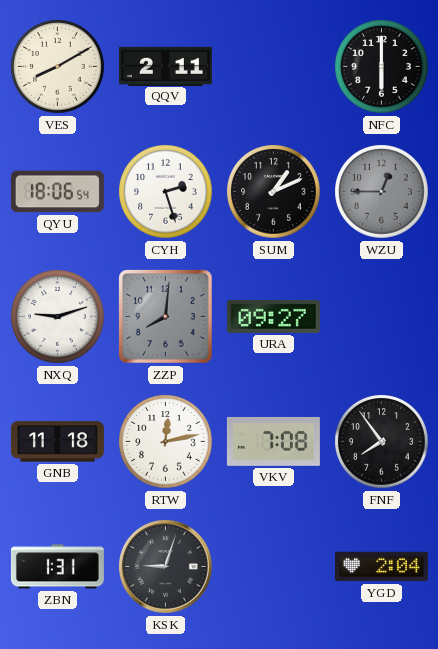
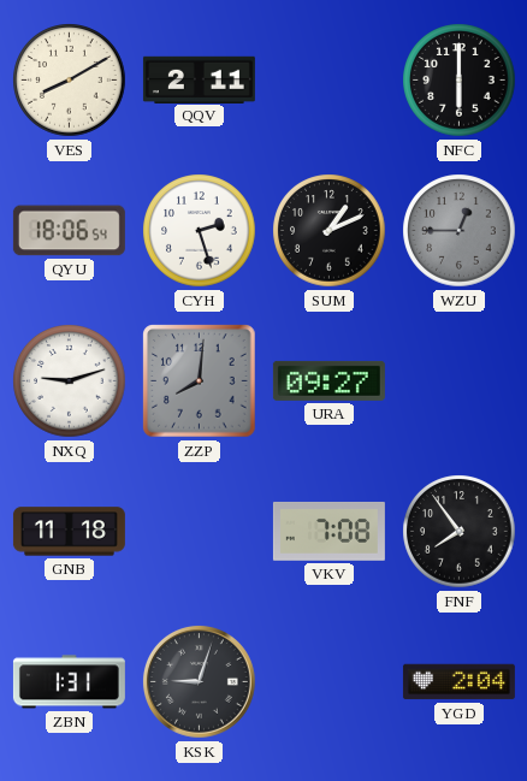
RTW: 12:13 -> none (166, 442)
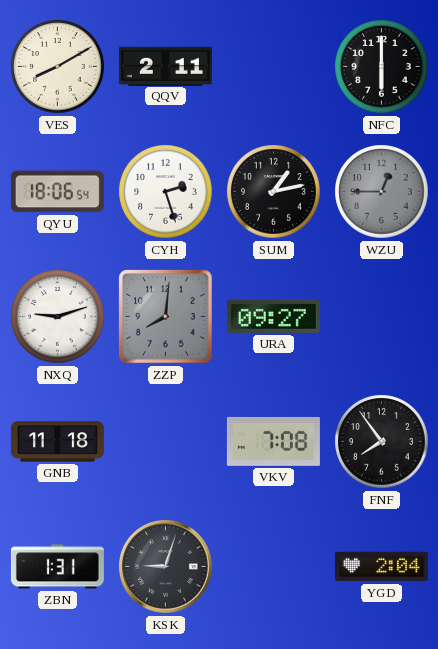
SUM: 1:11 -> 1:13 (274, 192)
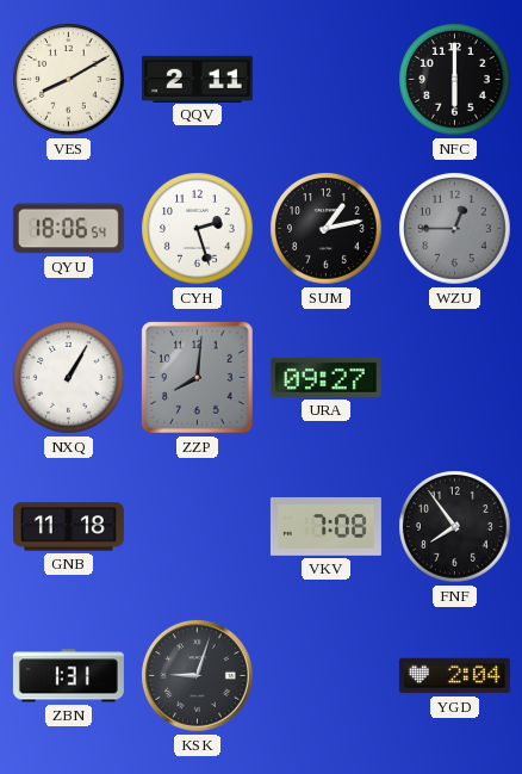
NXQ: 9:12 -> 1:05 (69, 378)
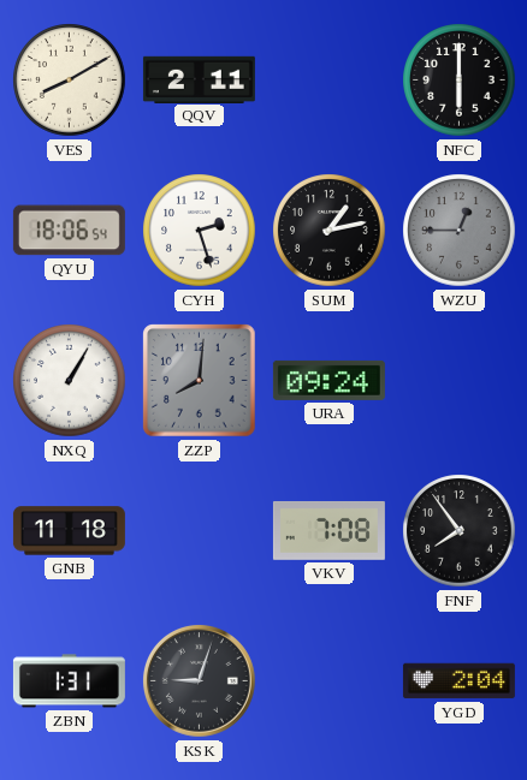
URA: 09:27 -> 09:24 (328, 380)
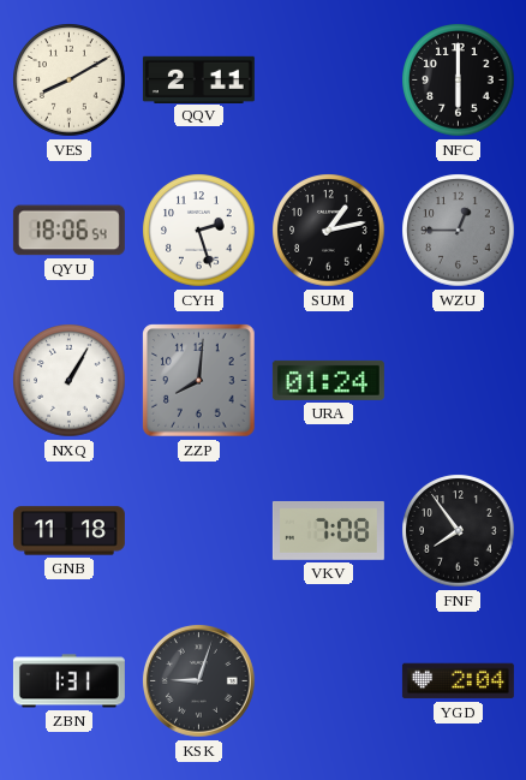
URA: 09:24 -> 01:24 (328, 380)
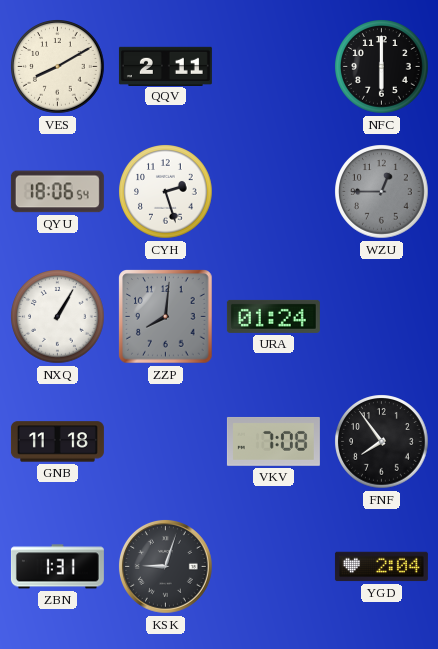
SUM: 1:13 -> none (329, 231)
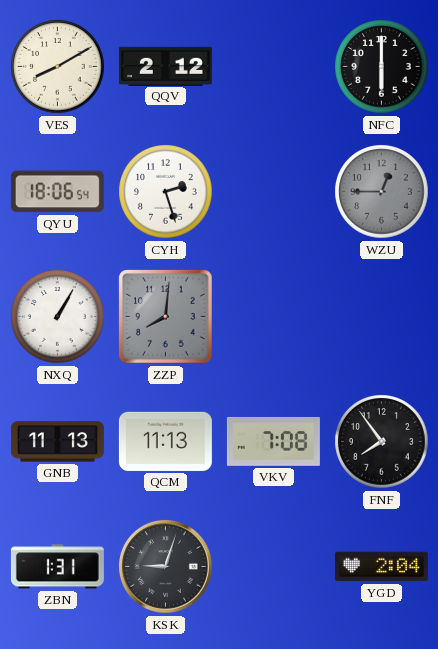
QQV: 2:11 -> 2:12 (165, 66)
URA: 01:24 -> none (273, 316)
GNB: 11:18 -> 11:13 (57, 442)
QCM: none -> 11:13 (165, 441)
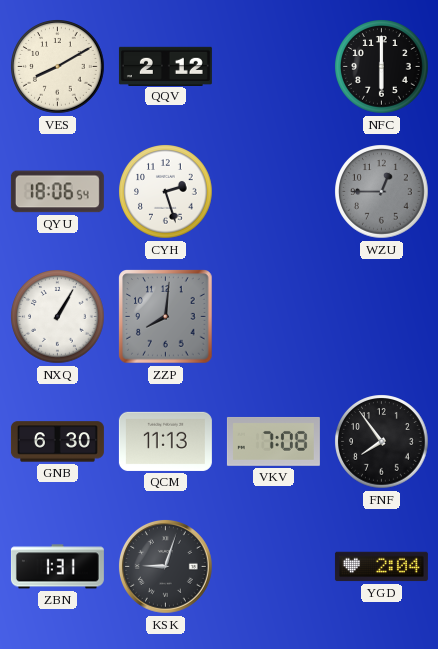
GNB: 11:13 -> 6:30 (57, 442)
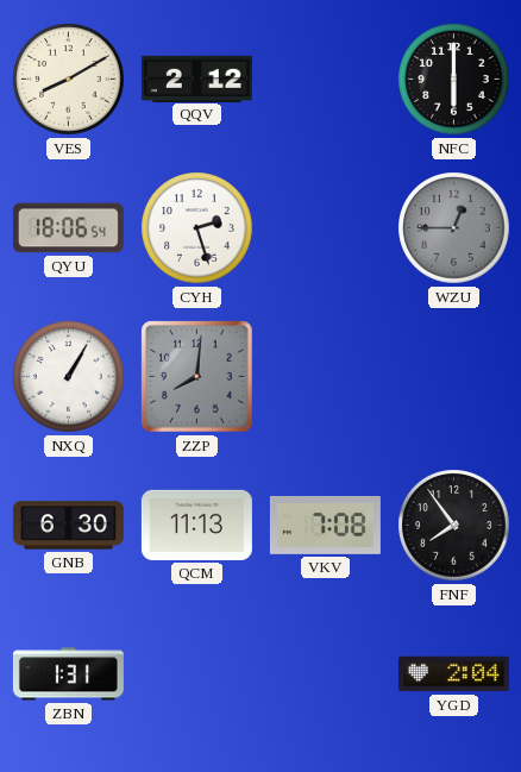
KSK: 9:03 -> none (166, 567)
